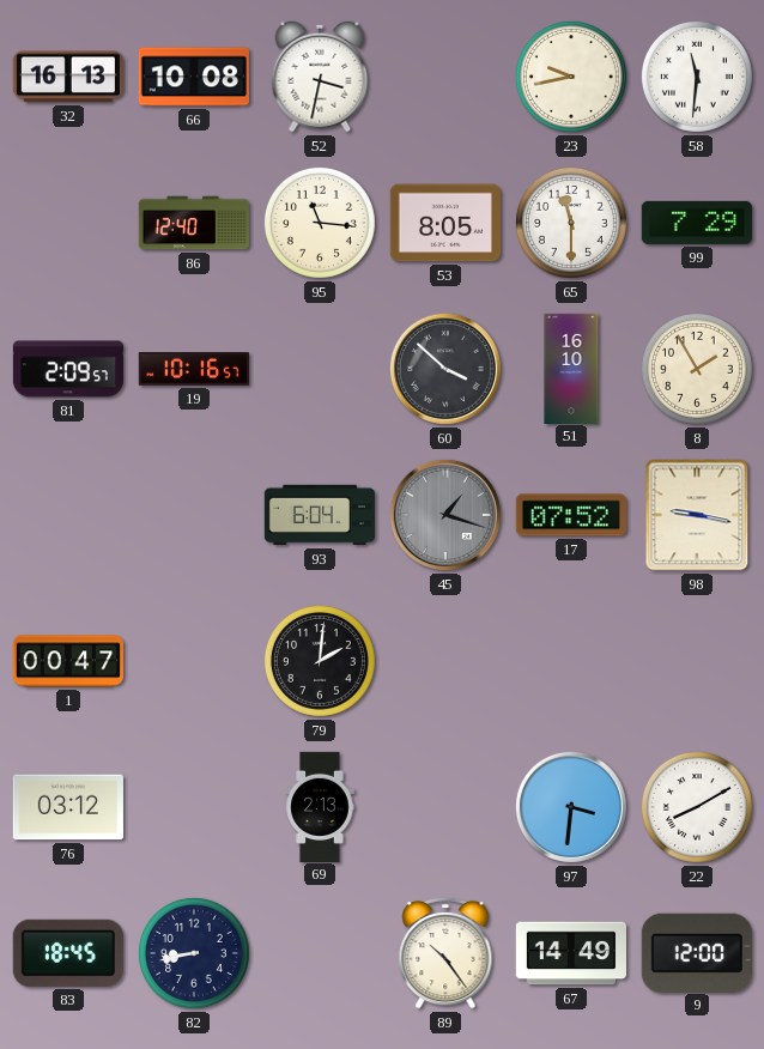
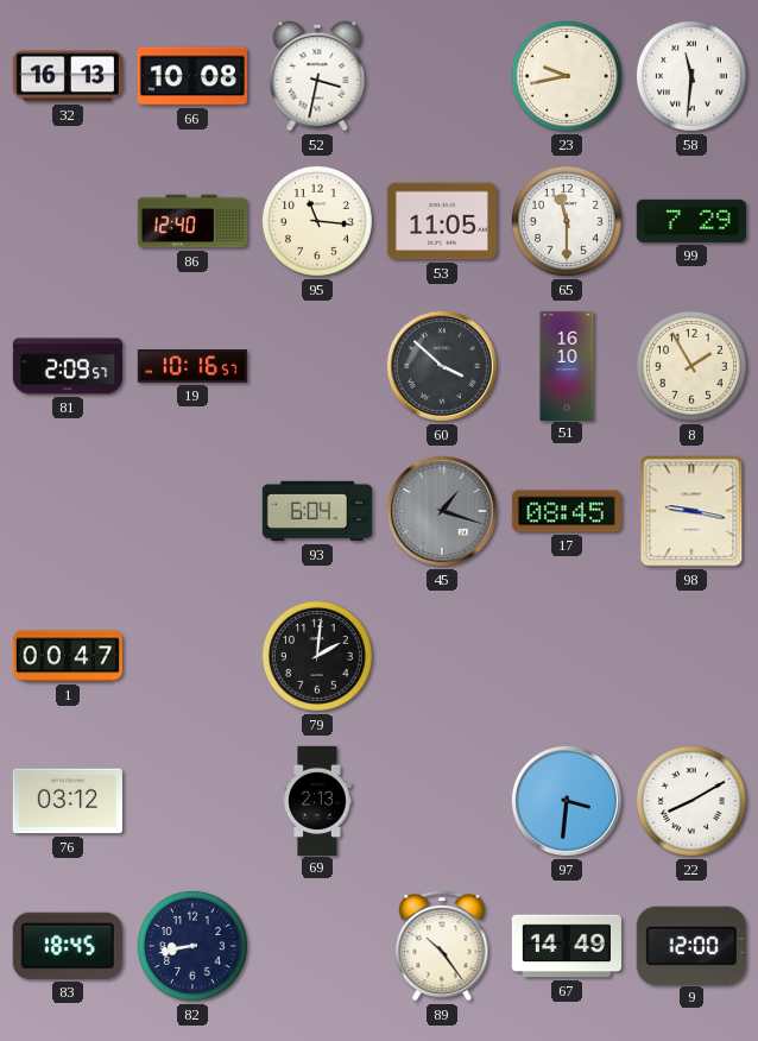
53: 8:05 -> 11:05 (442, 221)
17: 07:52 -> 08:45 (567, 511)
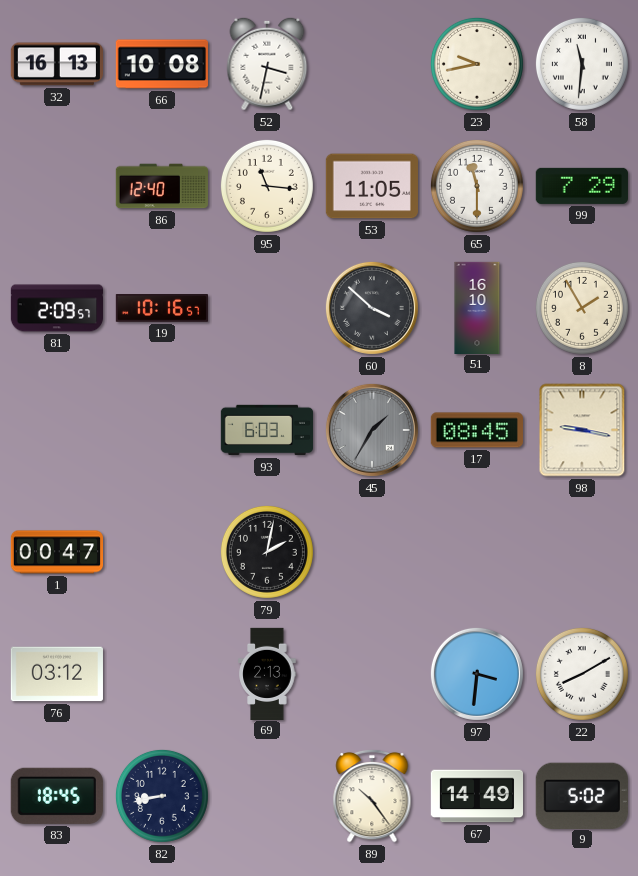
93: 6:04 -> 6:03 (266, 430)
45: 1:18 -> 1:35 (372, 430)
79: 2:01 -> 2:02 (267, 552)
9: 12:00 -> 5:02 (582, 795)
